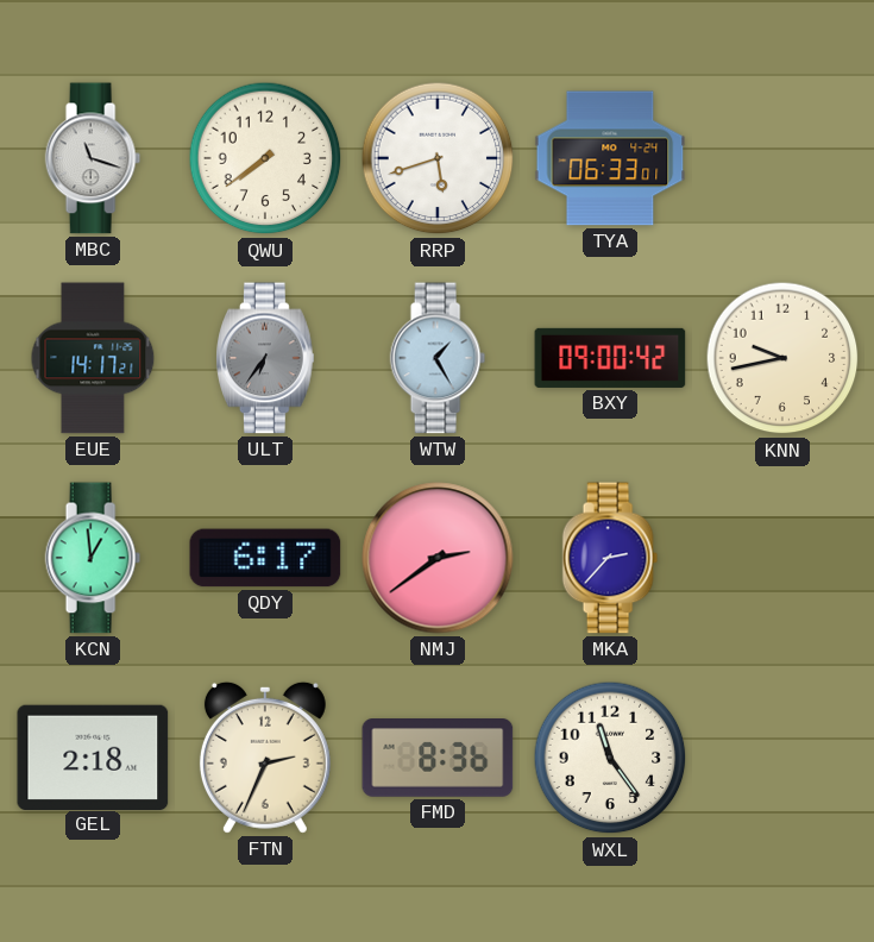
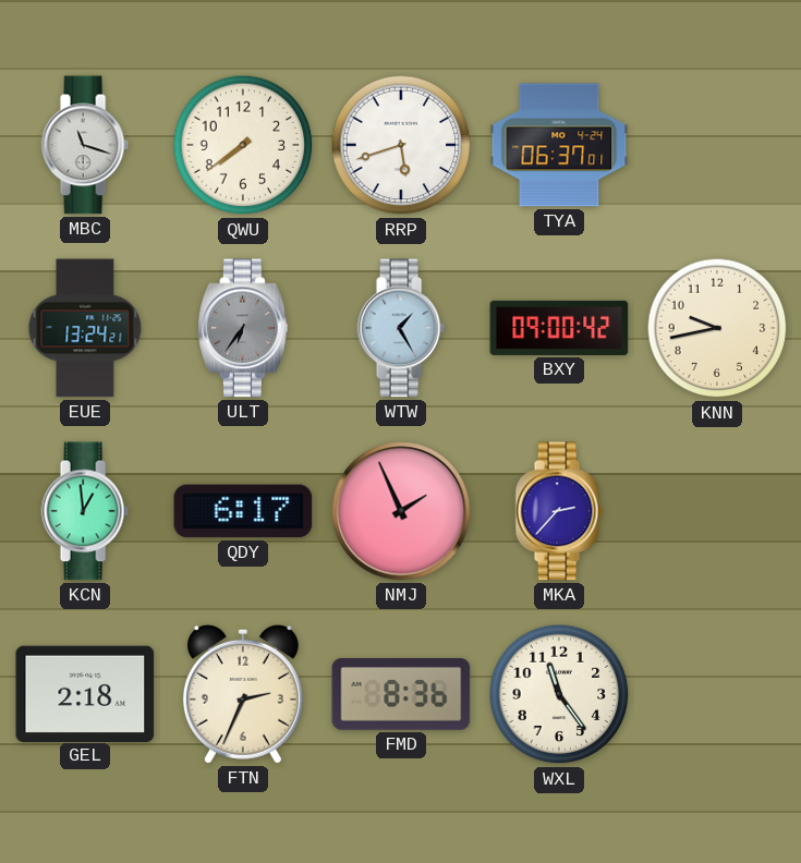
TYA: 06:33 -> 06:37 (559, 145)
EUE: 14:17 -> 13:24 (85, 328)
NMJ: 2:39 -> 1:56 (401, 511)
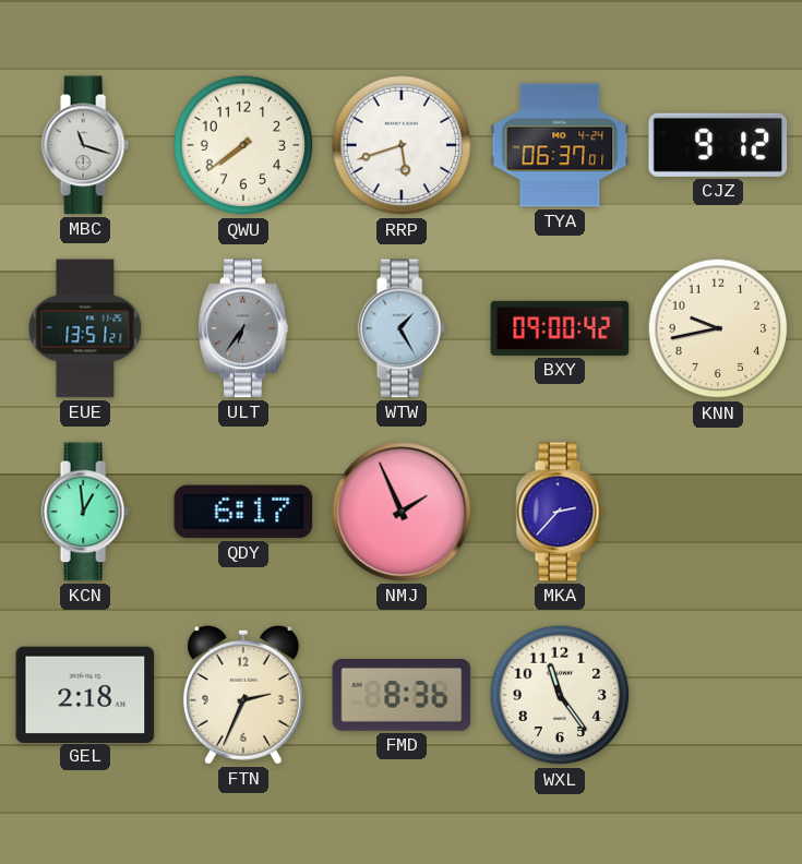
CJZ: none -> 9:12 (718, 145)
EUE: 13:24 -> 13:51 (85, 328)
